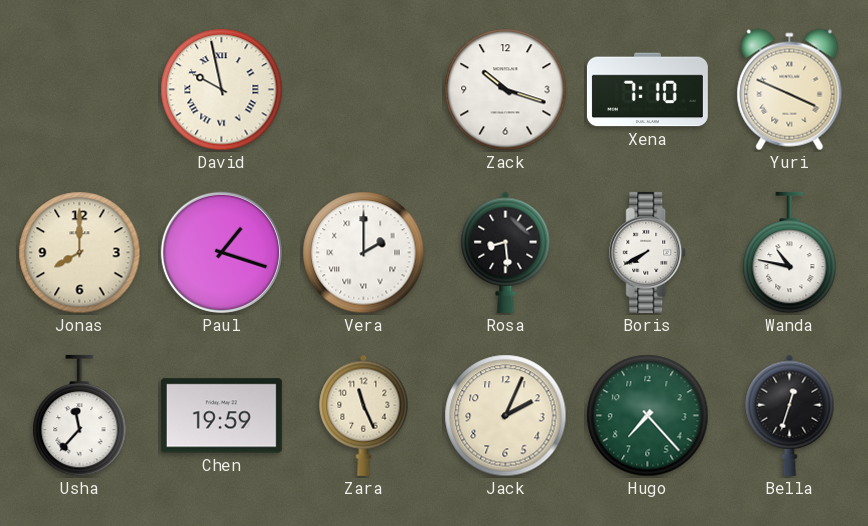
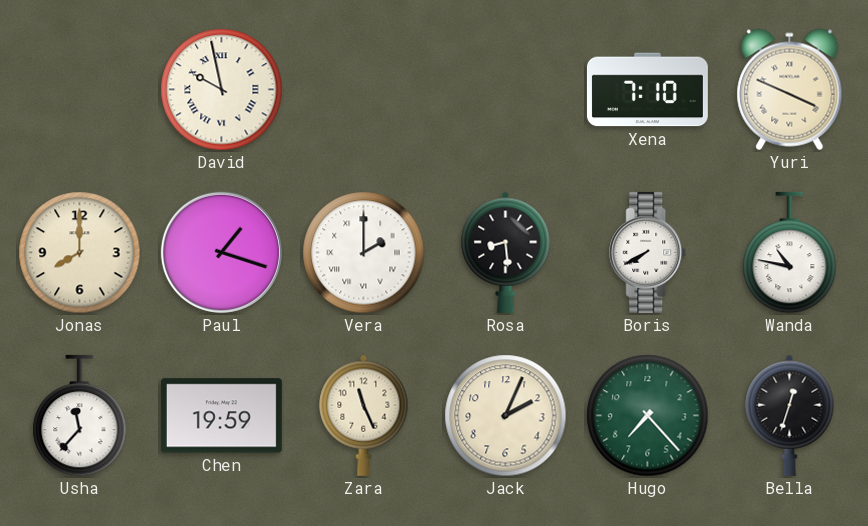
Zack: 10:18 -> none (506, 90)
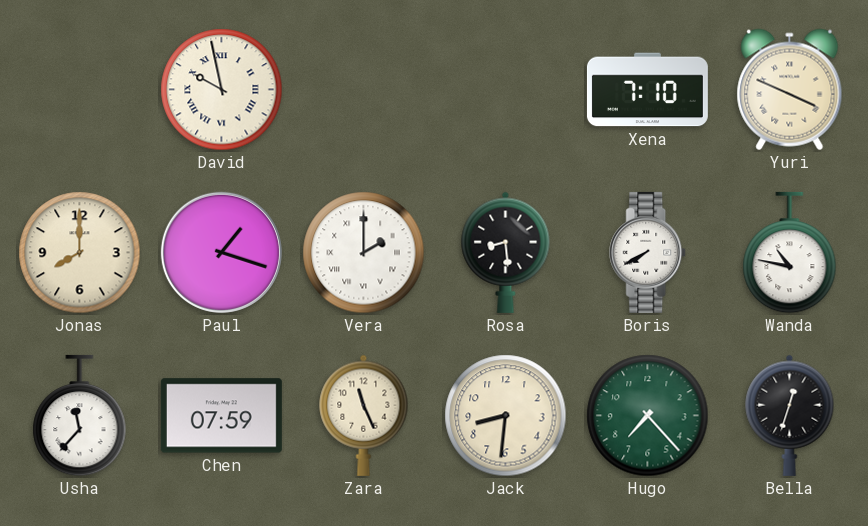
Chen: 19:59 -> 07:59 (221, 416)
Jack: 2:04 -> 8:31 (506, 416)
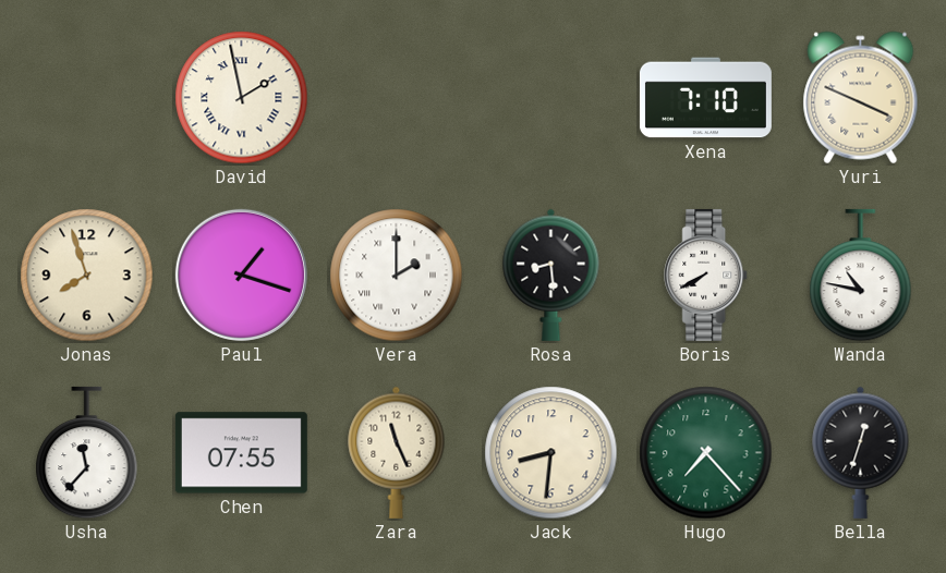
David: 9:58 -> 1:58 (242, 98)
Jonas: 8:00 -> 7:57 (87, 276)
Chen: 07:59 -> 07:55 (241, 453)
